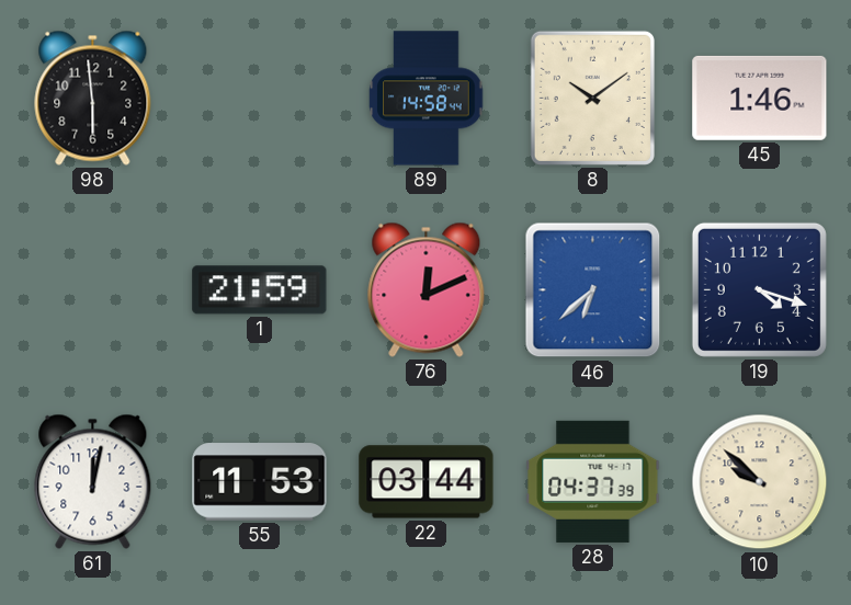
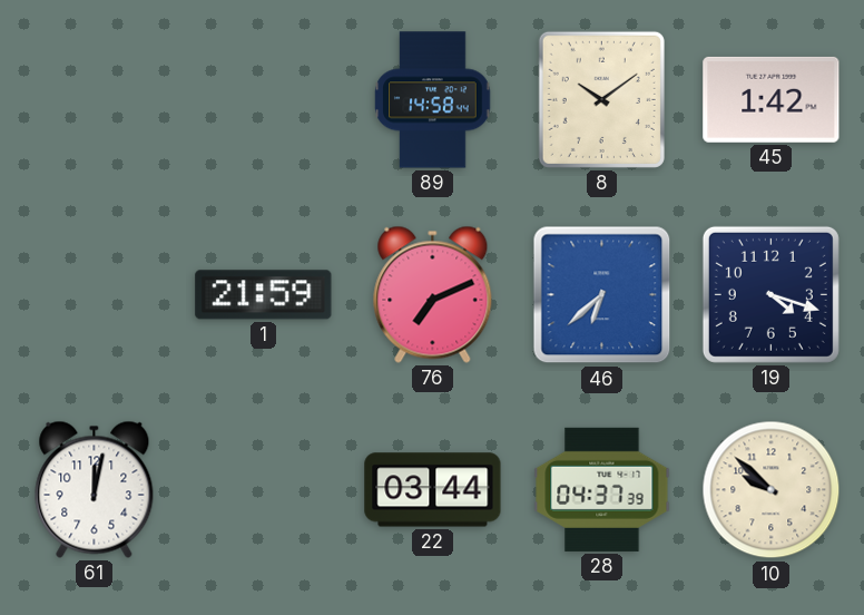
98: 5:59 -> none (93, 98)
45: 1:46 -> 1:42 (772, 99)
76: 12:11 -> 7:11 (433, 294)
55: 11:53 -> none (260, 482)
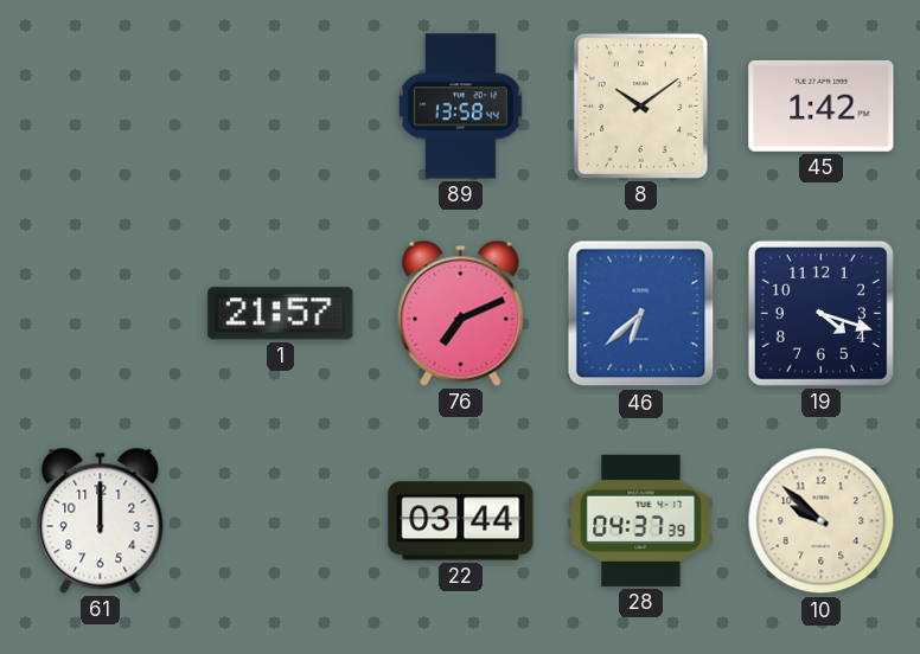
89: 14:58 -> 13:58 (461, 107)
1: 21:59 -> 21:57 (281, 314)
61: 12:02 -> 12:00 (101, 520)
